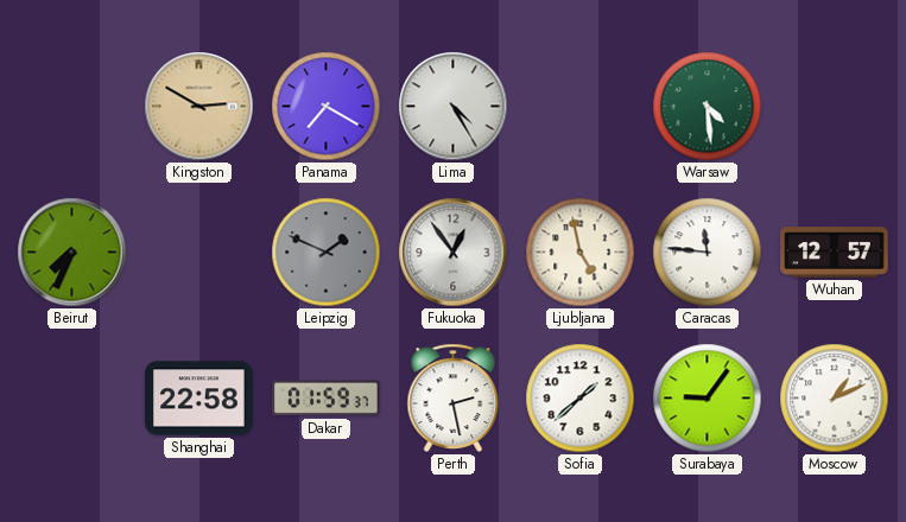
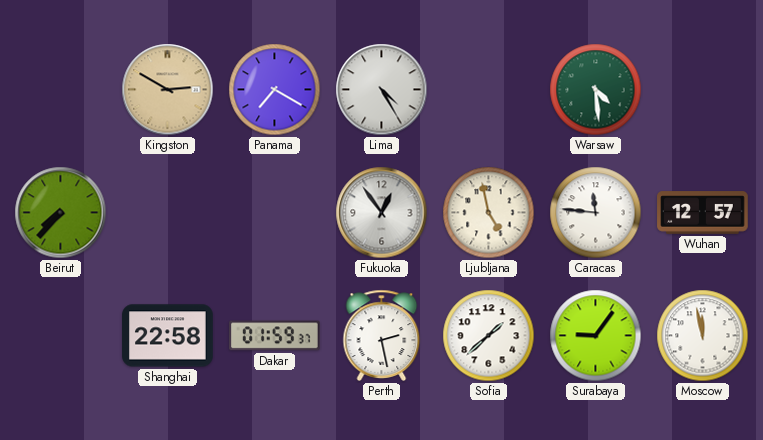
Beirut: 7:34 -> 7:37 (61, 213)
Leipzig: 1:49 -> none (327, 253)
Moscow: 1:11 -> 11:58 (703, 336)
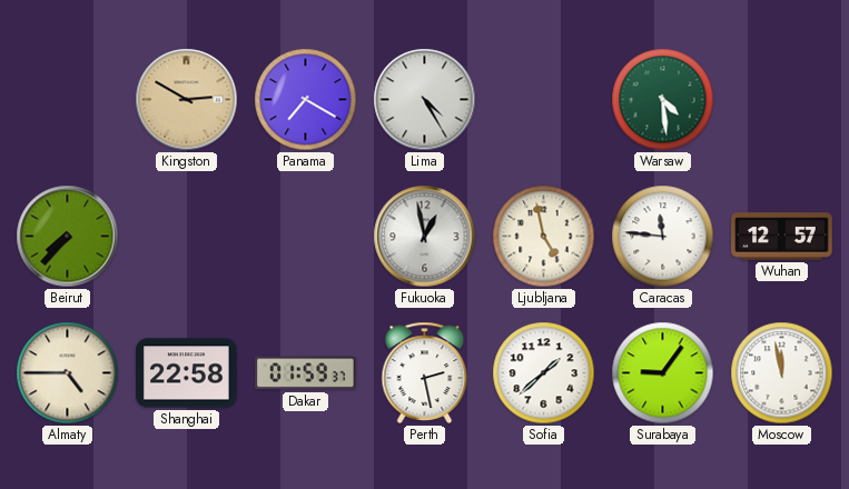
Fukuoka: 12:54 -> 12:58 (425, 237)
Almaty: none -> 4:45 (68, 373)
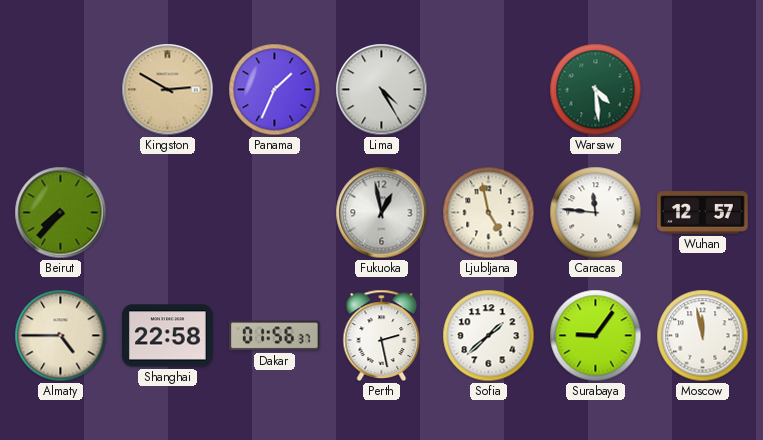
Panama: 7:20 -> 1:34 (275, 90)
Dakar: 01:59 -> 01:56 (275, 336)
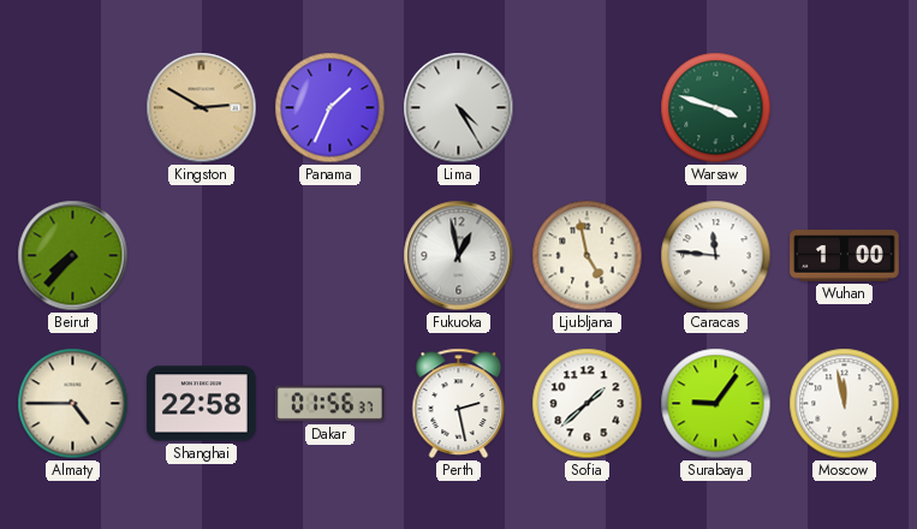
Warsaw: 4:29 -> 3:48 (716, 108)
Wuhan: 12:57 -> 1:00 (845, 256)
